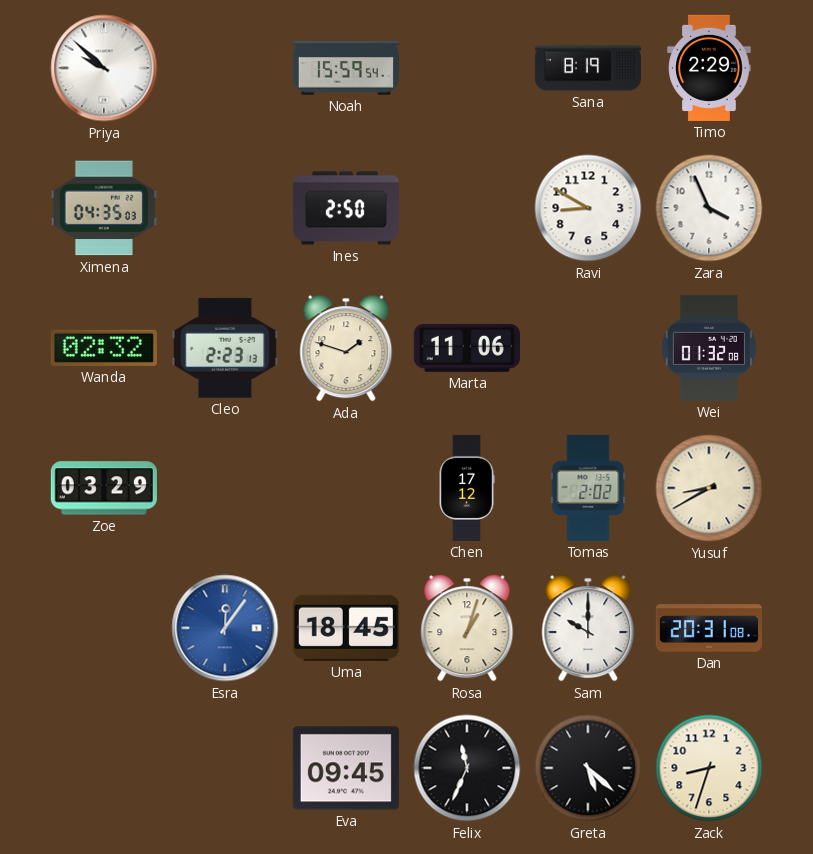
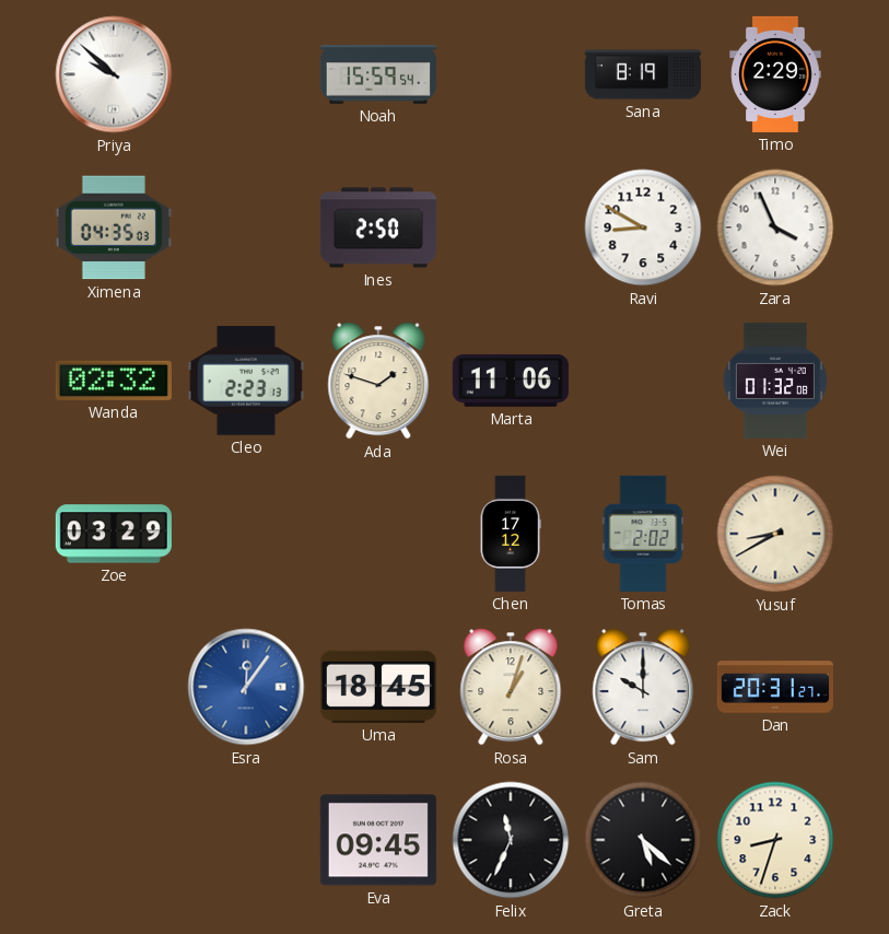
Dan: 20:31:08 -> 20:31:27 (775, 687)
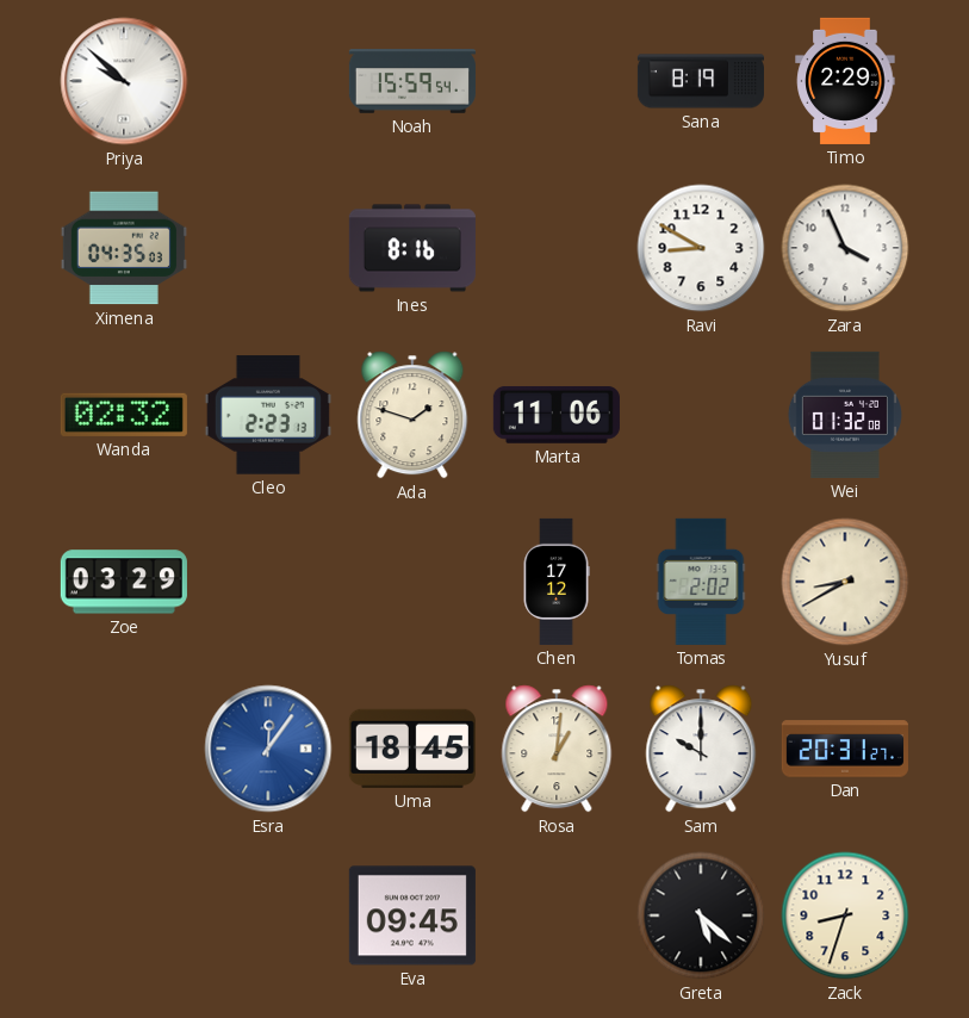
Ines: 2:50 -> 8:16 (412, 248)
Rosa: 1:03 -> 1:01 (557, 749)
Felix: 11:34 -> none (511, 840)
